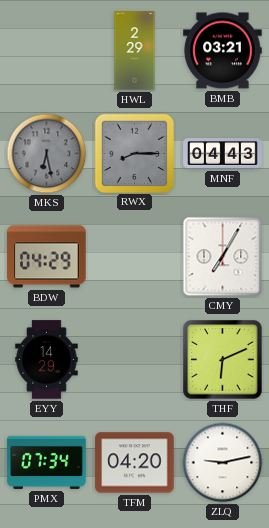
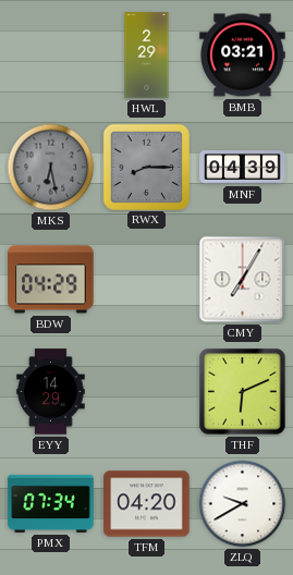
MNF: 04:43 -> 04:39 (243, 168)
ZLQ: 9:13 -> 9:40 (243, 504)
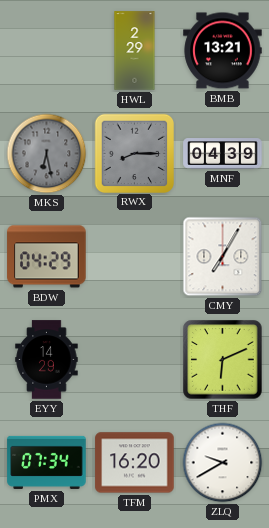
BMB: 03:21 -> 13:21 (223, 51)
TFM: 04:20 -> 16:20 (135, 463)
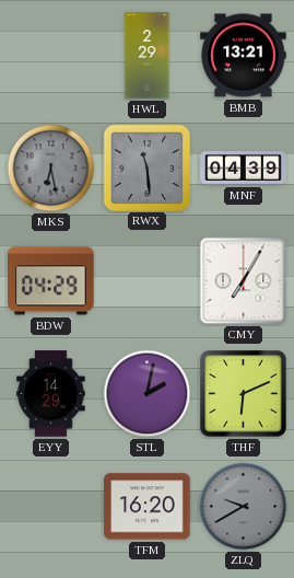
RWX: 8:15 -> 11:29 (146, 167)
STL: none -> 2:02 (148, 394)
PMX: 07:34 -> none (47, 462)
ZLQ dial: white -> grey (244, 507)
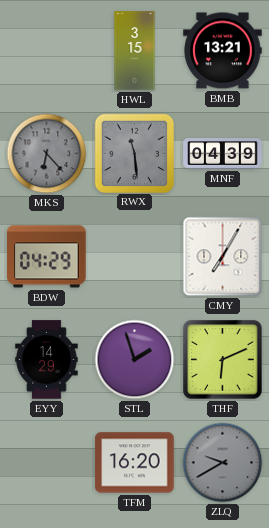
HWL: 2:29 -> 3:15 (135, 51)
MKS: 6:28 -> 6:23 (47, 154)
STL: 2:02 -> 1:57 (135, 360)
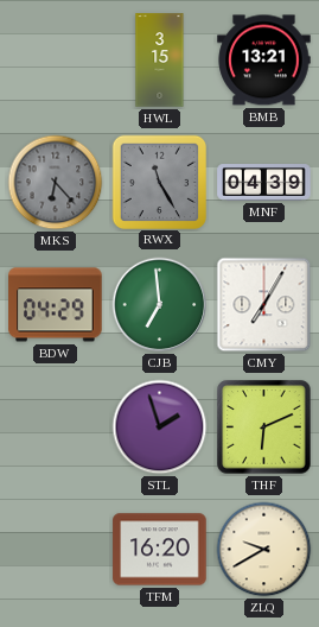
RWX: 11:29 -> 11:25 (159, 182)
CJB: none -> 6:59 (160, 305)
EYY: 14:29 -> none (47, 360)
ZLQ dial: grey -> cream (264, 550)
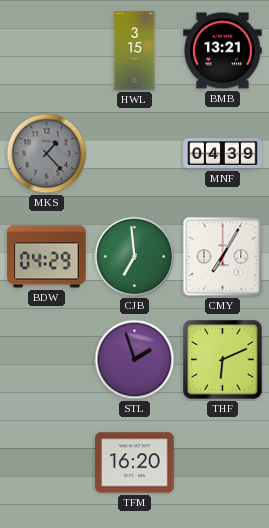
MKS: 6:23 -> 1:23 (47, 154)
RWX: 11:25 -> none (159, 182)
ZLQ: 9:40 -> none (264, 550)
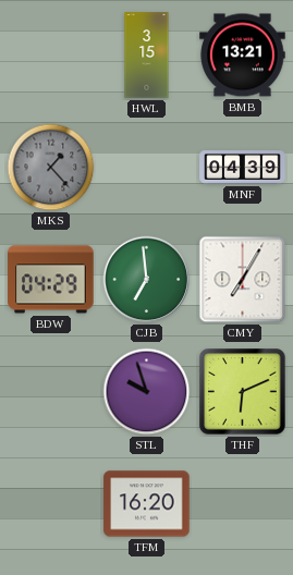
STL: 1:57 -> 9:57 (147, 392)
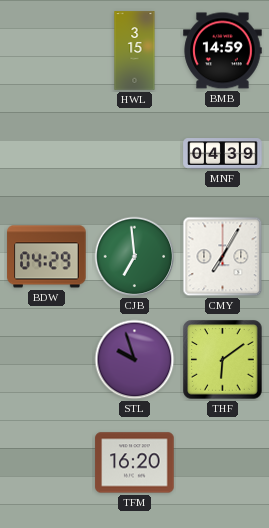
BMB: 13:21 -> 14:59 (223, 51)
MKS: 1:23 -> none (51, 168)
THF: 6:11 -> 6:09 (223, 360)
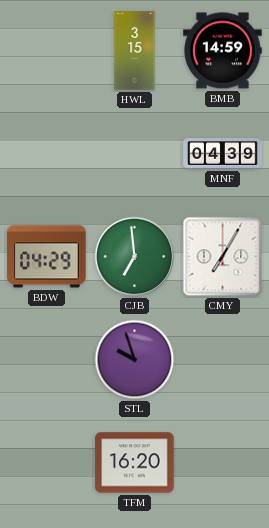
THF: 6:09 -> none (223, 360)
